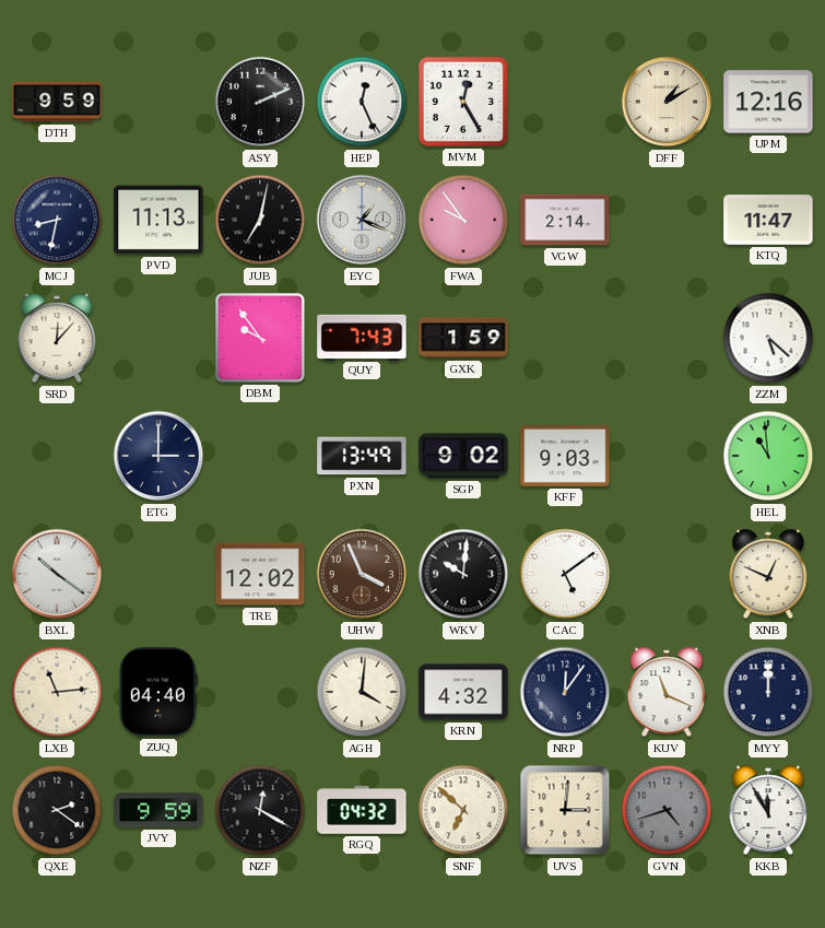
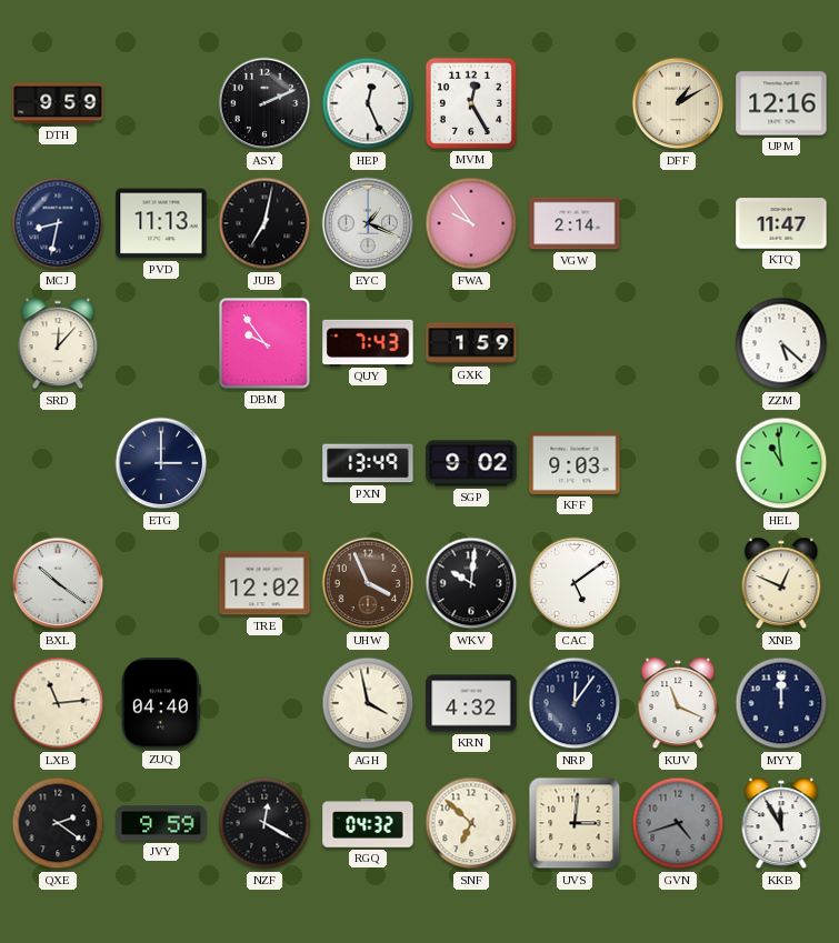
AGH: 4:01 -> 3:58 (368, 703)
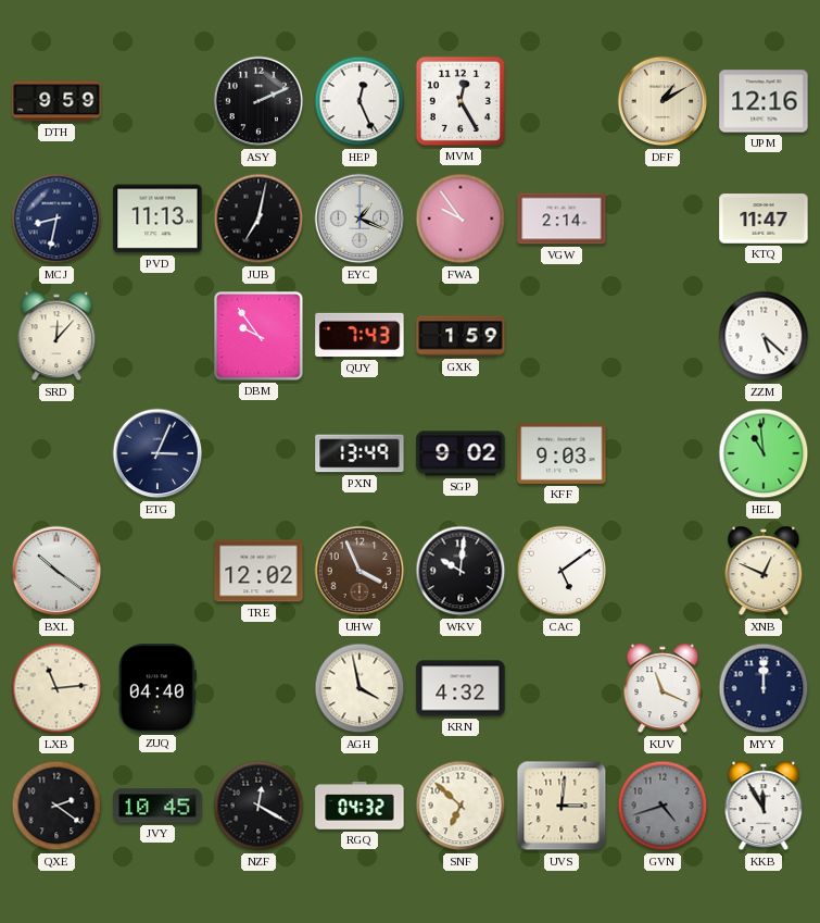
ETG: 3:00 -> 3:04 (157, 453)
NRP: 12:06 -> none (575, 703)
JVY: 9:59 -> 10:45 (157, 806)
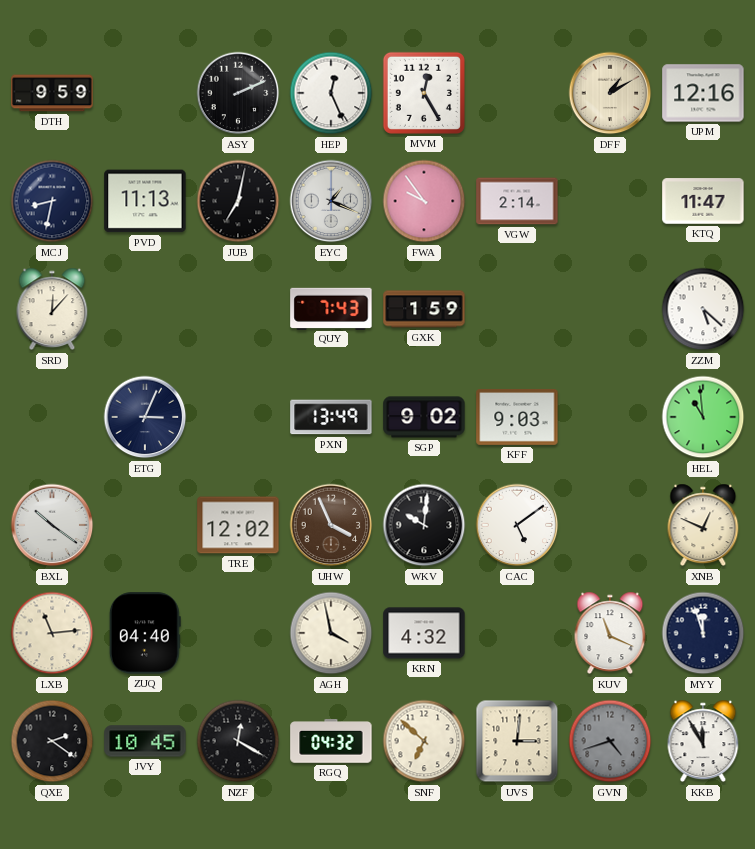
DBM: 9:54 -> none (258, 336)
MYY: 12:00 -> 11:57 (703, 633)
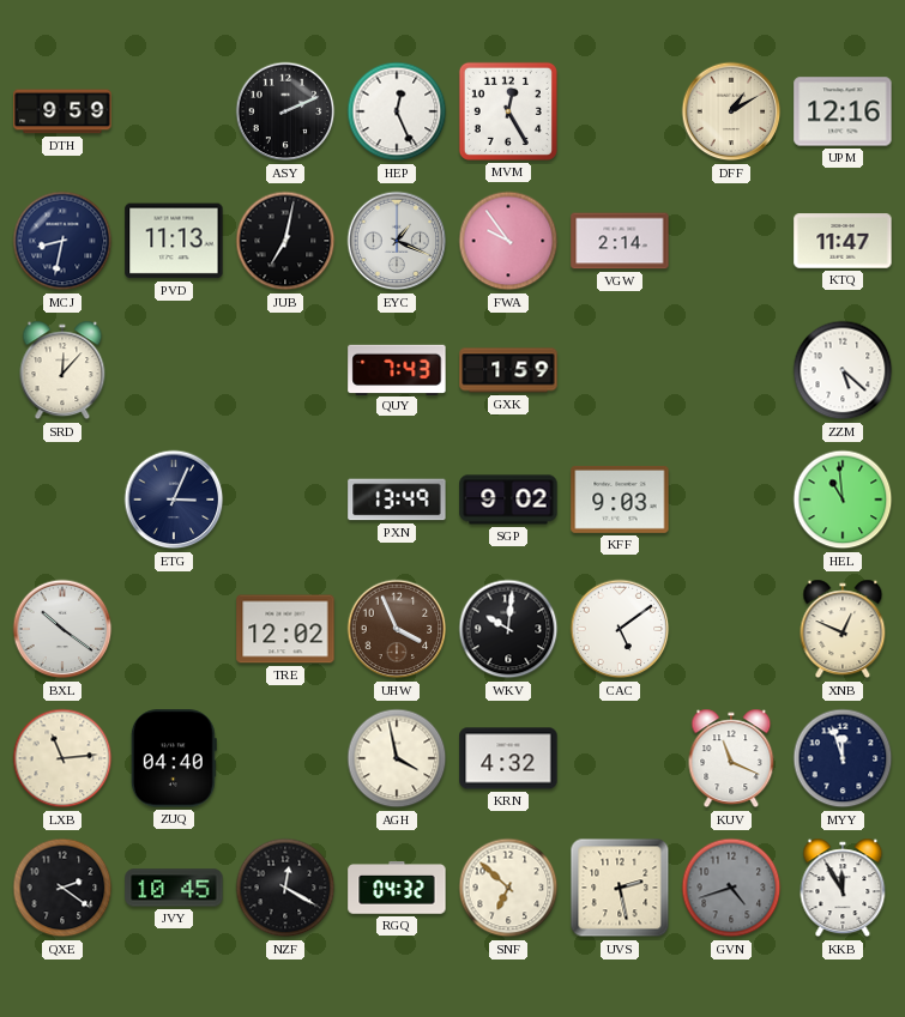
UVS: 3:01 -> 2:28 (620, 888)
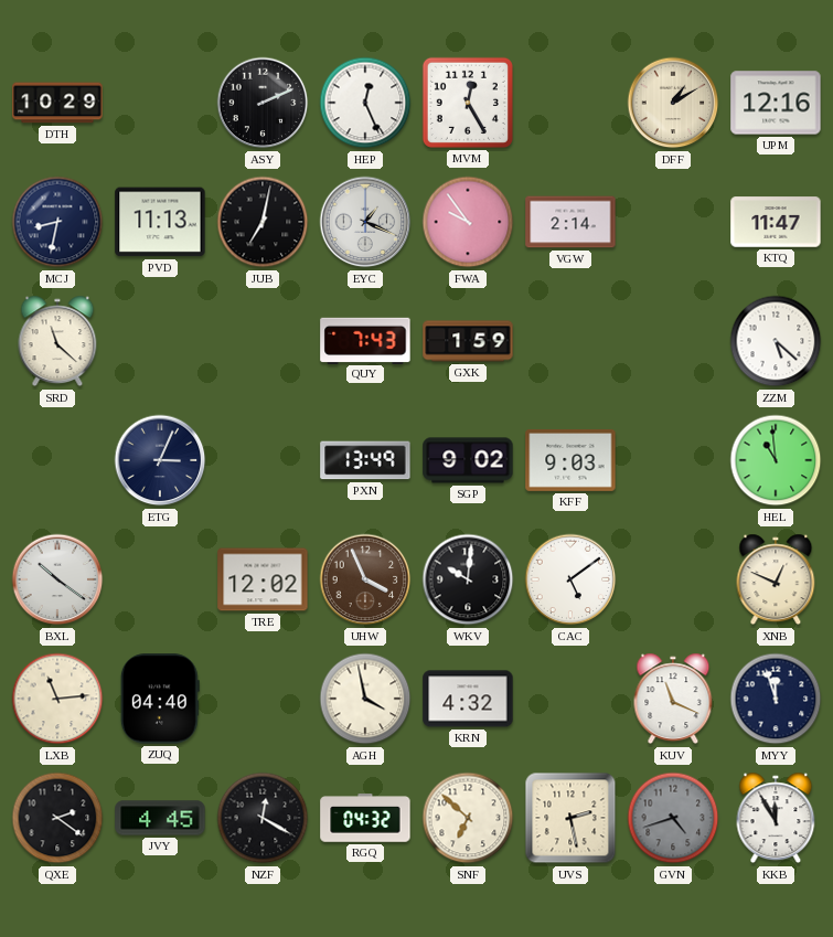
DTH: 9:59 -> 10:29 (57, 103)
SRD: 12:07 -> 11:22 (57, 341)
JVY: 10:45 -> 4:45 (160, 818)
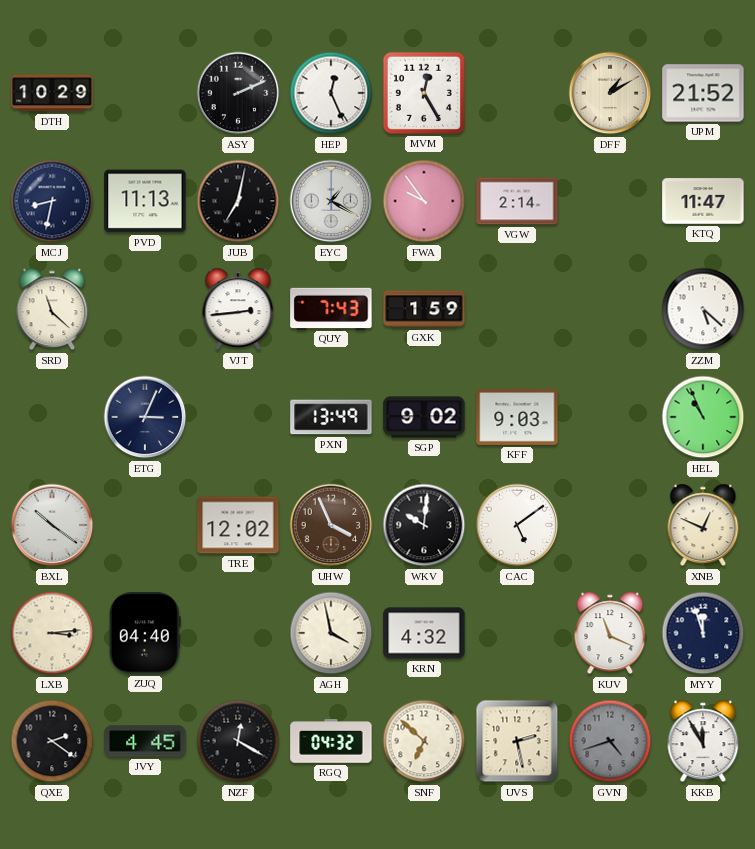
UPM: 12:16 -> 21:52 (703, 93)
EYC: 1:19 -> 1:20 (331, 201)
VJT: none -> 2:44 (238, 309)
HEL: 10:59 -> 10:56 (703, 417)
LXB: 11:14 -> 3:14 (52, 633)
